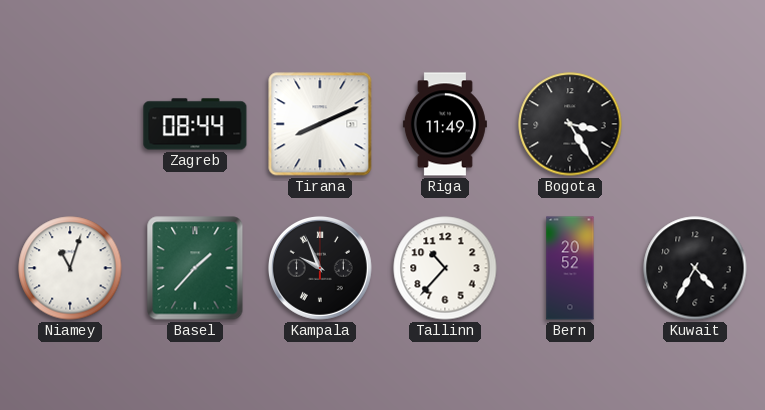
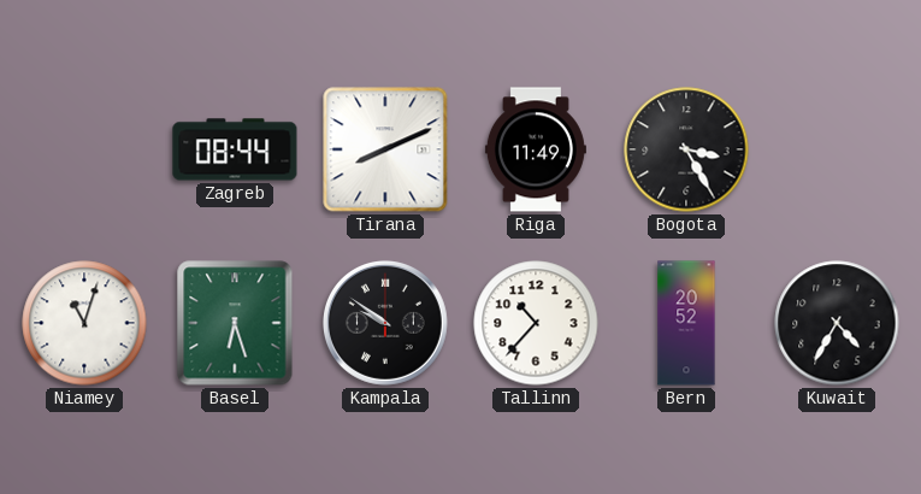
Basel: 1:37 -> 6:27 (235, 323)
Kampala: 9:56 -> 9:51 (385, 323)
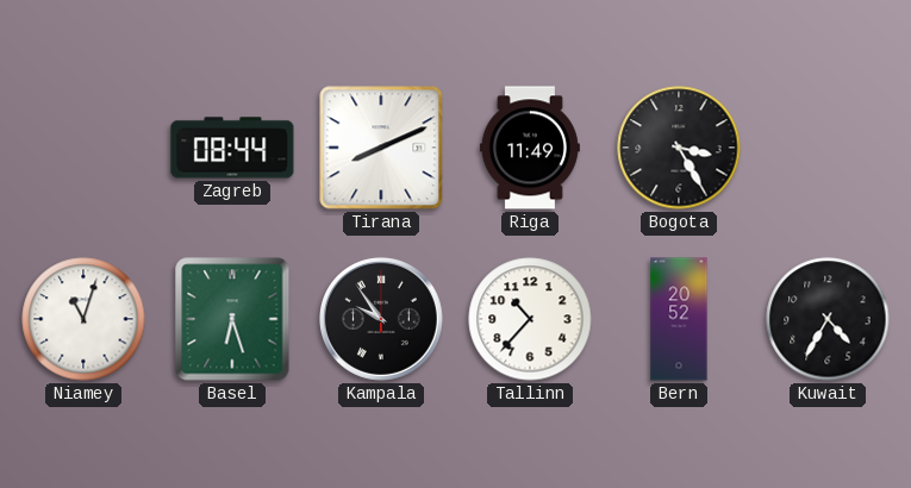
Kampala: 9:51 -> 9:54 (381, 319)
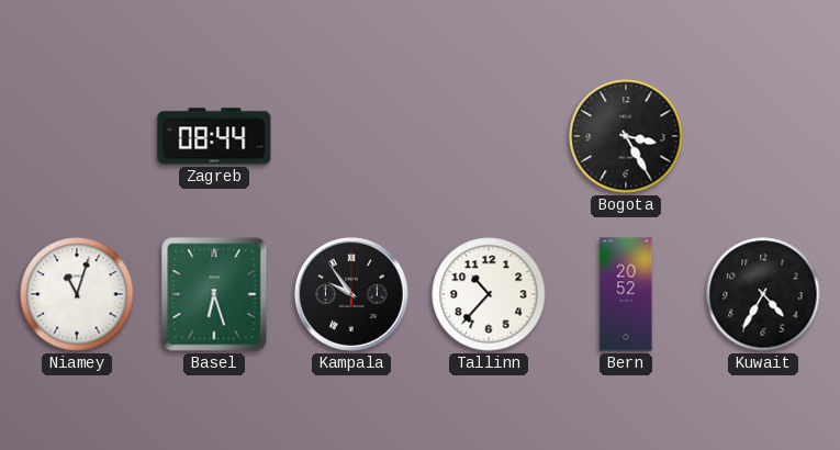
Tirana: 8:11 -> none (381, 148)
Riga: 11:49 -> none (530, 148)
